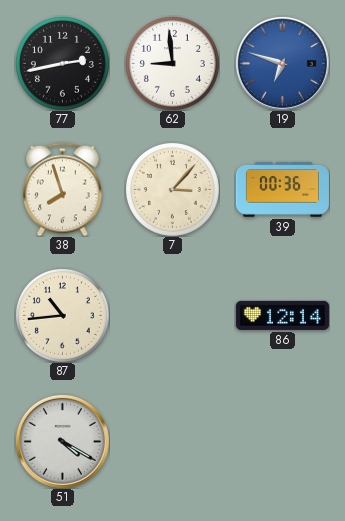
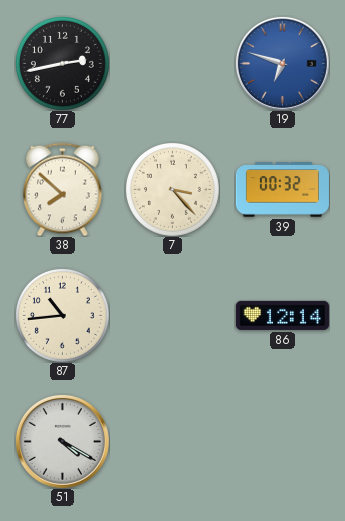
62: 8:59 -> none (172, 63)
38: 7:57 -> 7:52 (63, 189)
7: 3:07 -> 3:23 (172, 189)
39: 00:36 -> 00:32 (282, 190)
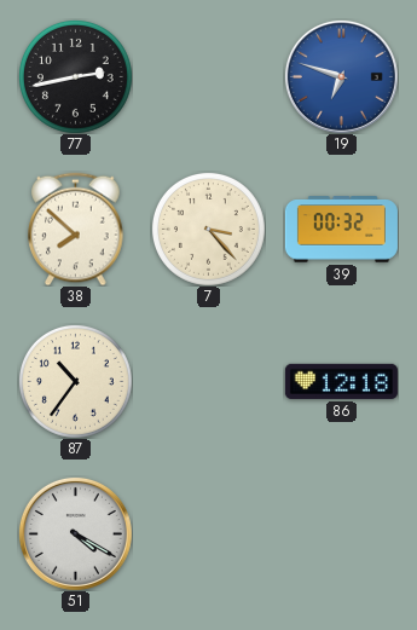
87: 10:44 -> 10:36 (75, 381)
86: 12:14 -> 12:18 (341, 381)
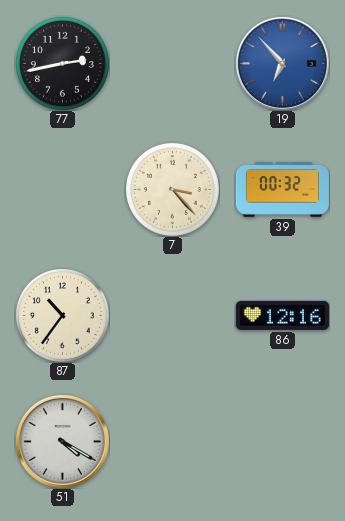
19: 6:48 -> 6:53 (282, 63)
38: 7:52 -> none (76, 229)
86: 12:18 -> 12:16 (282, 315)
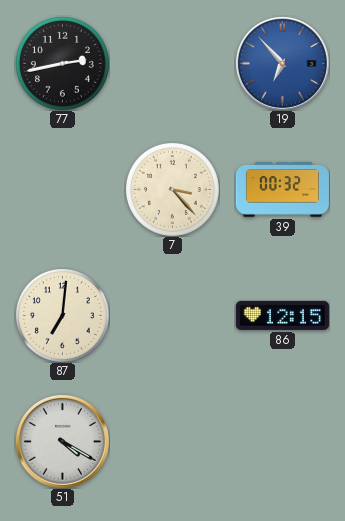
87: 10:36 -> 7:01 (62, 315)
86: 12:16 -> 12:15 (282, 315)
